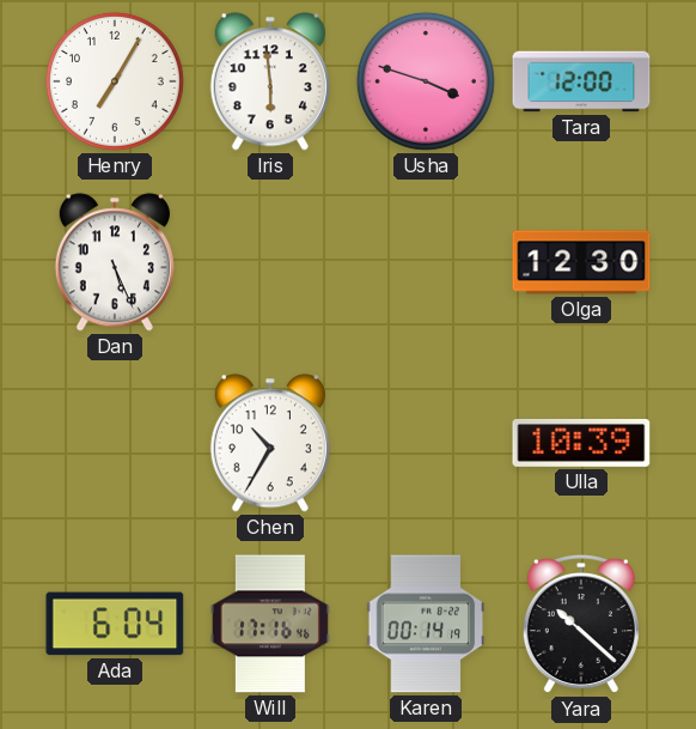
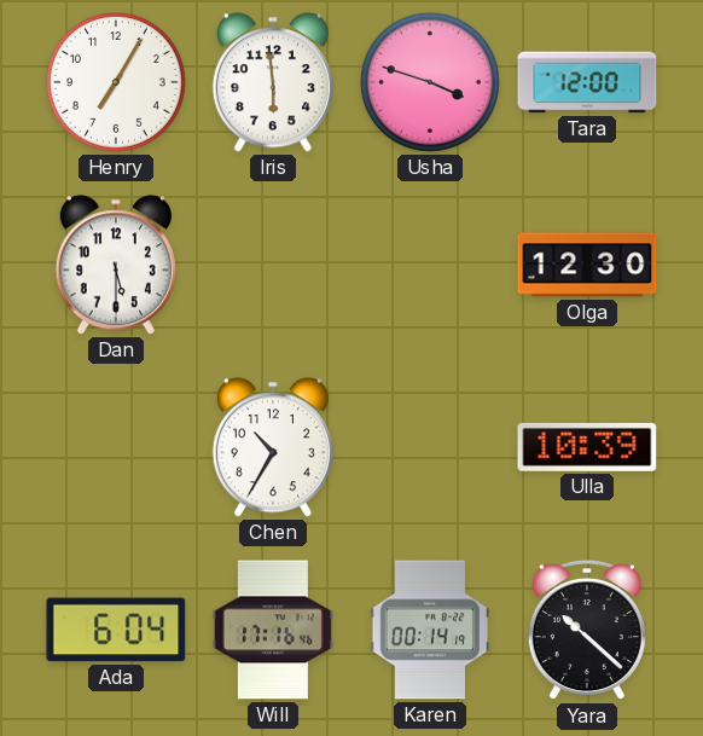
Dan: 5:26 -> 5:30 (116, 265)
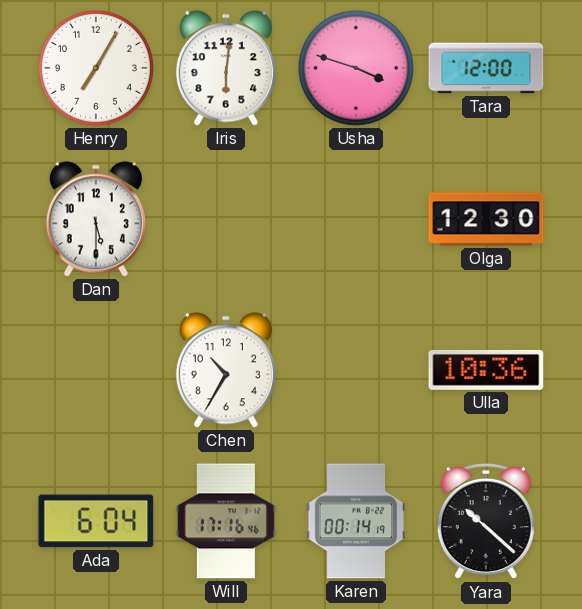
Iris: 5:59 -> 6:01 (226, 68)
Ulla: 10:39 -> 10:36 (486, 370)
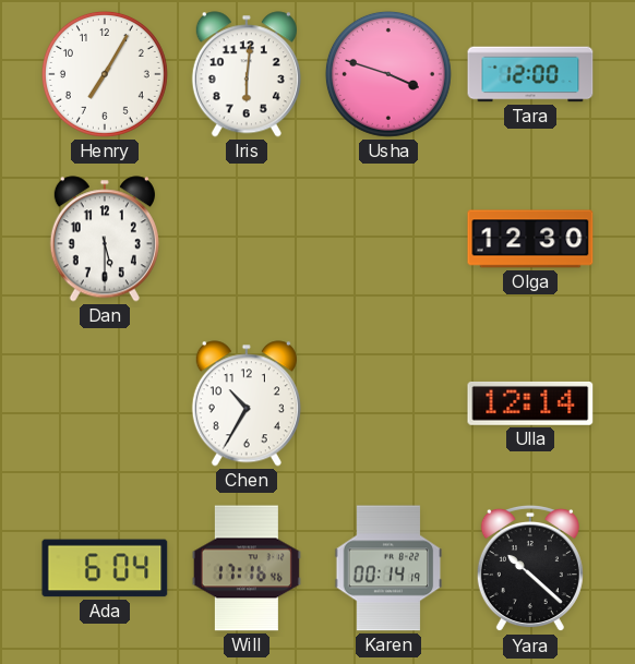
Ulla: 10:36 -> 12:14 (530, 403)
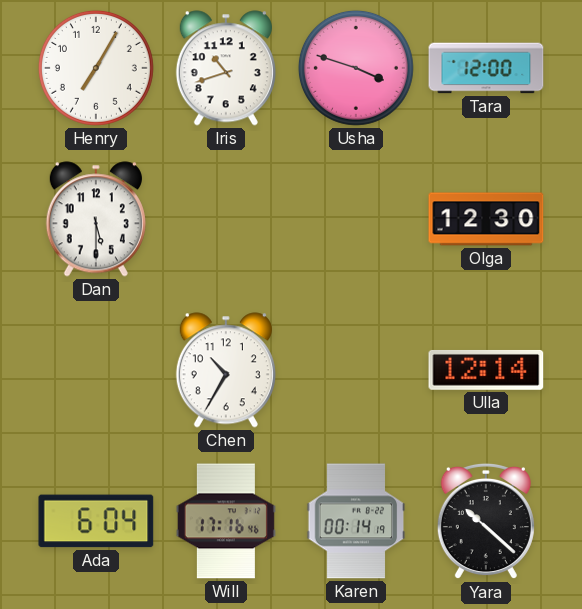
Iris: 6:01 -> 10:42 (226, 68)
